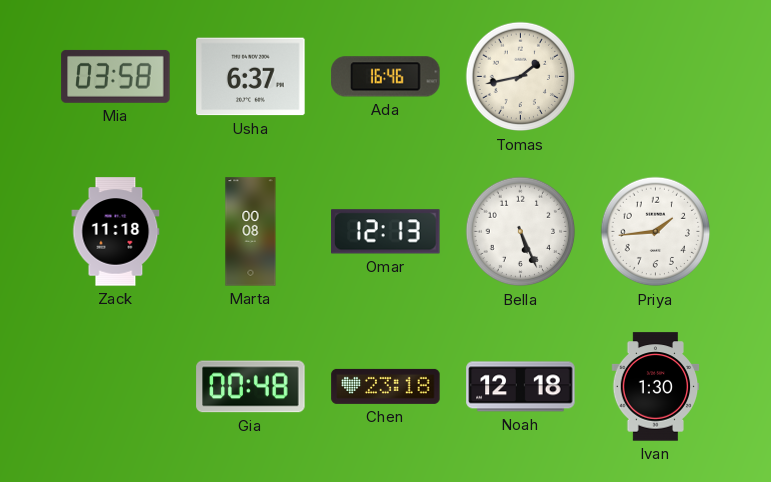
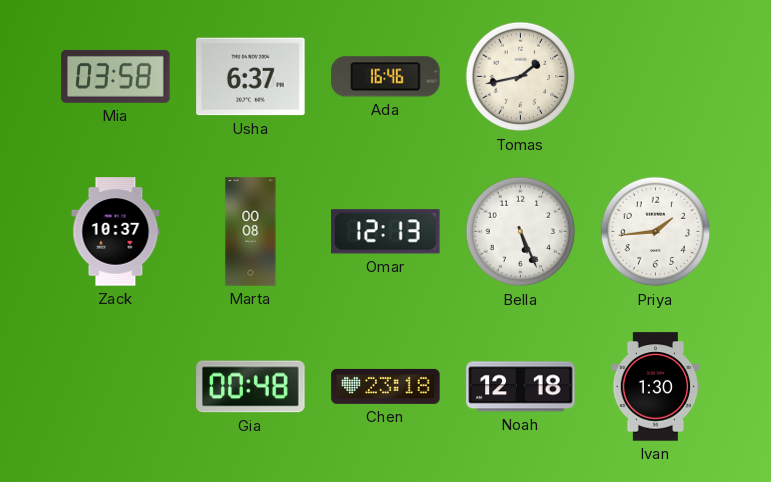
Zack: 11:18 -> 10:37 (116, 232)
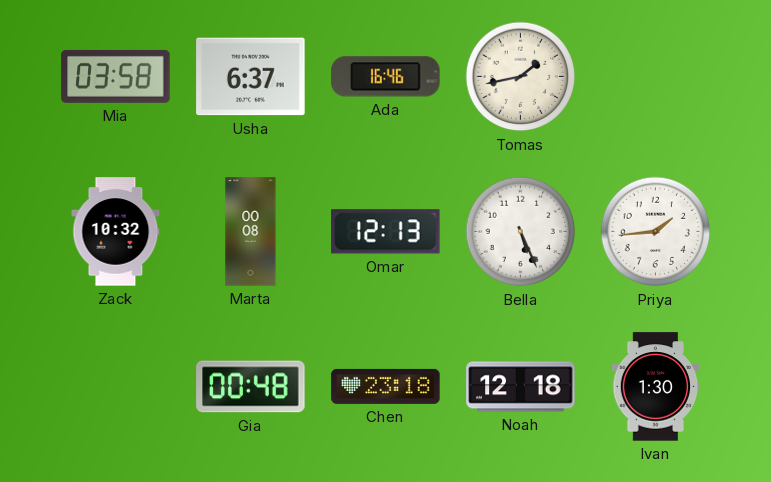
Zack: 10:37 -> 10:32 (116, 232)
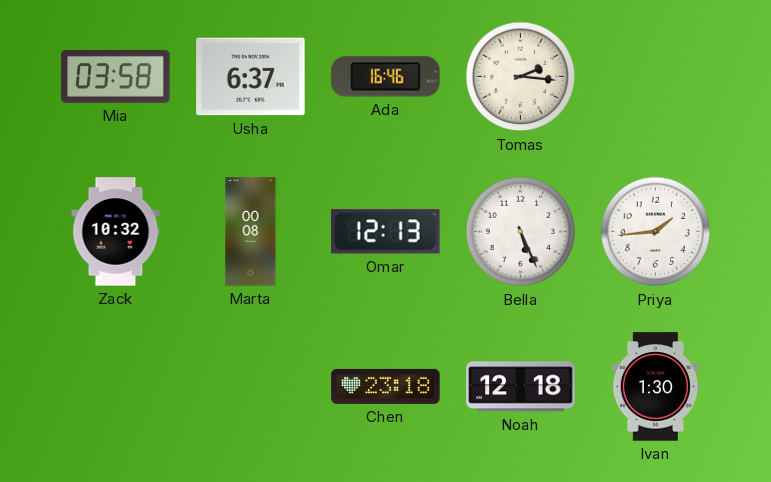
Tomas: 1:43 -> 2:16 (521, 77)
Gia: 00:48 -> none (251, 387)
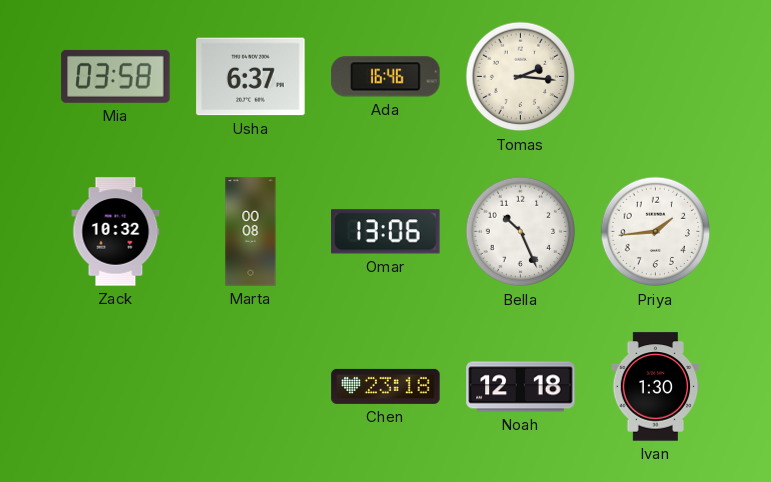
Omar: 12:13 -> 13:06 (386, 232)
Bella: 5:26 -> 10:26 (521, 232)
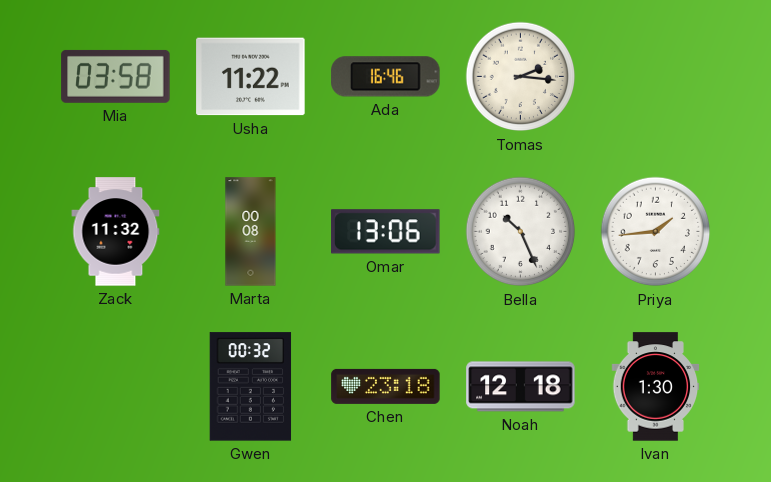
Usha: 6:37 -> 11:22 (251, 77)
Zack: 10:32 -> 11:32 (116, 232)
Gwen: none -> 00:32 (251, 387)
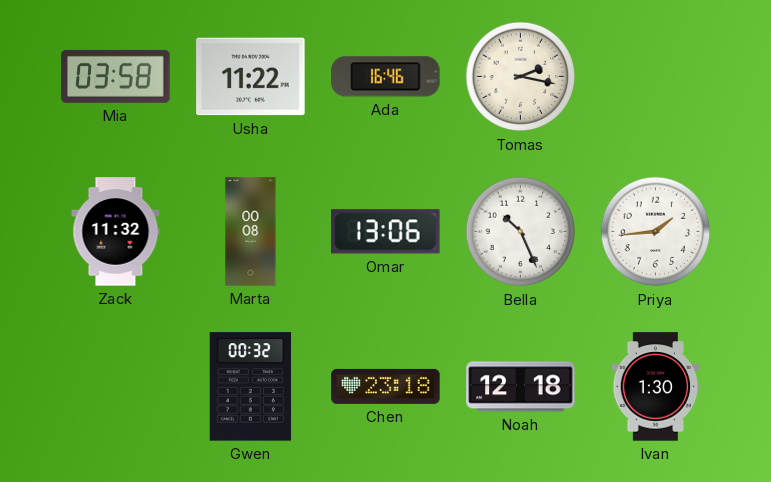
Tomas: 2:16 -> 2:17 (521, 77)
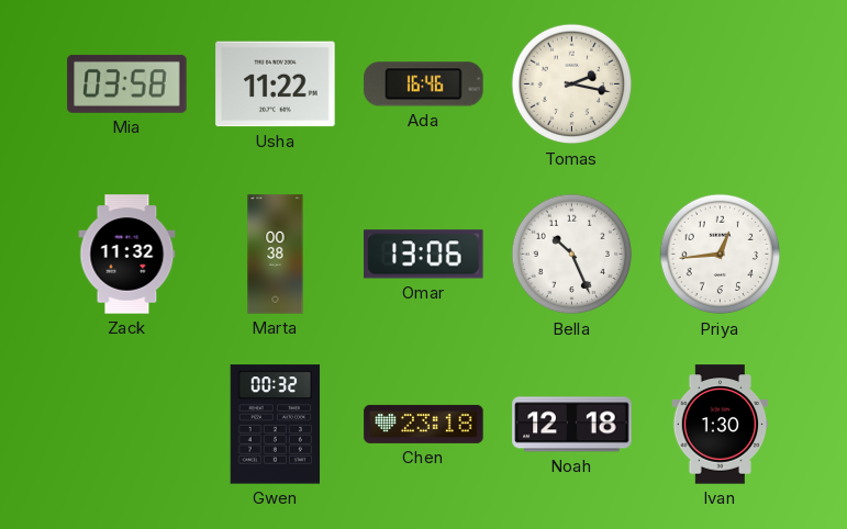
Marta: 00:08 -> 00:38 (276, 255)
Priya: 1:44 -> 12:44 (721, 255)
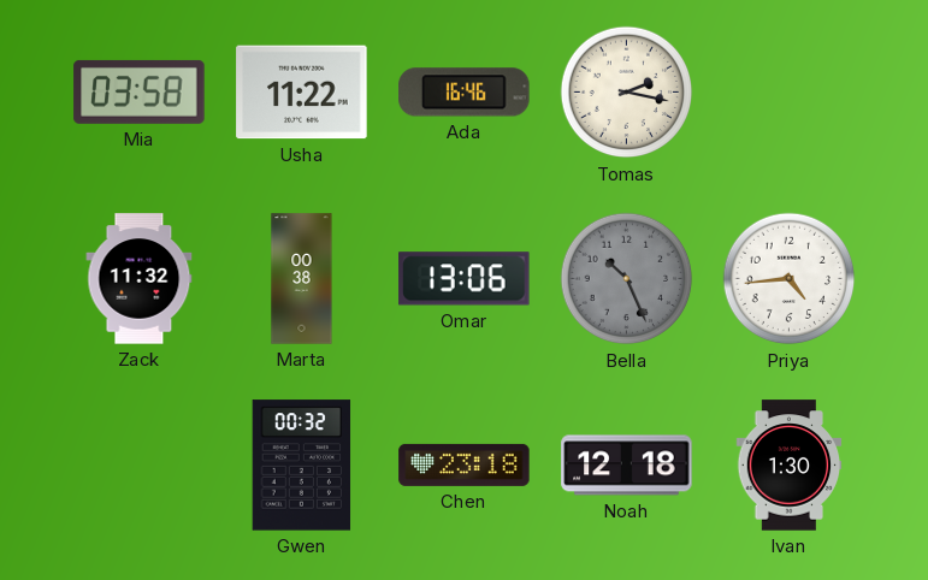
Bella dial: white -> grey (627, 279)
Priya: 12:44 -> 4:44 (790, 279)
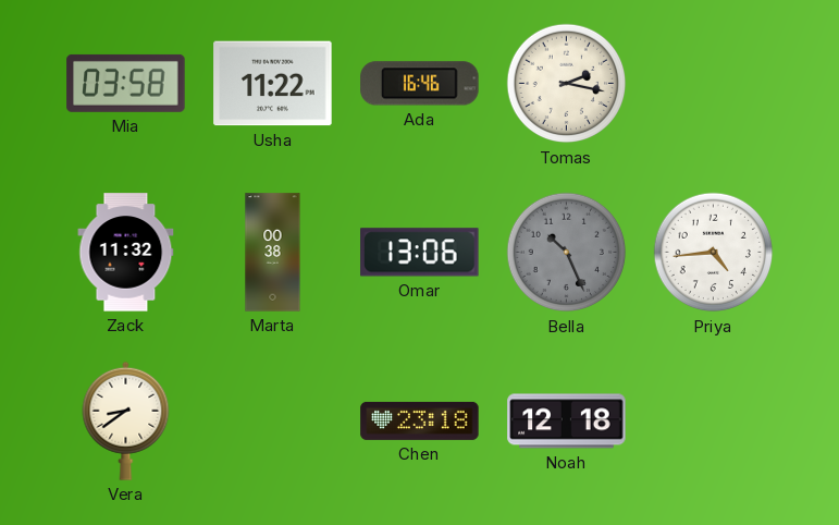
Vera: none -> 8:39 (126, 420)
Gwen: 00:32 -> none (302, 466)
Ivan: 1:30 -> none (790, 466)
